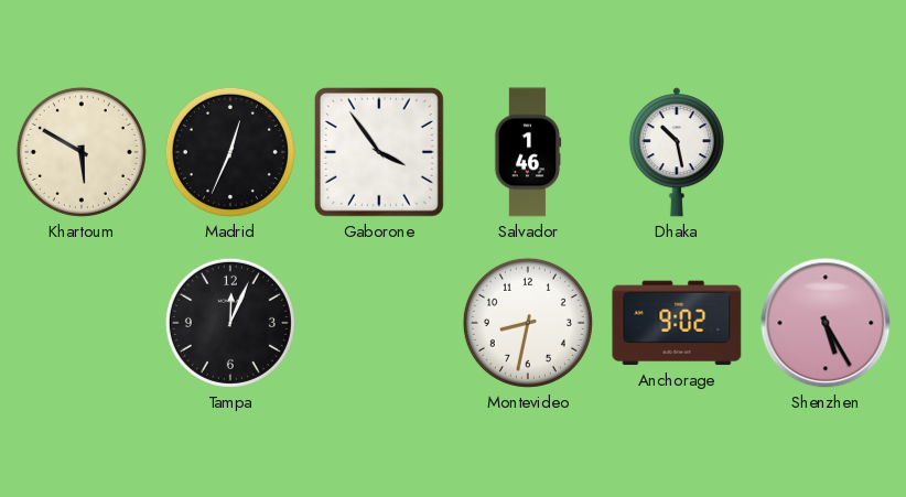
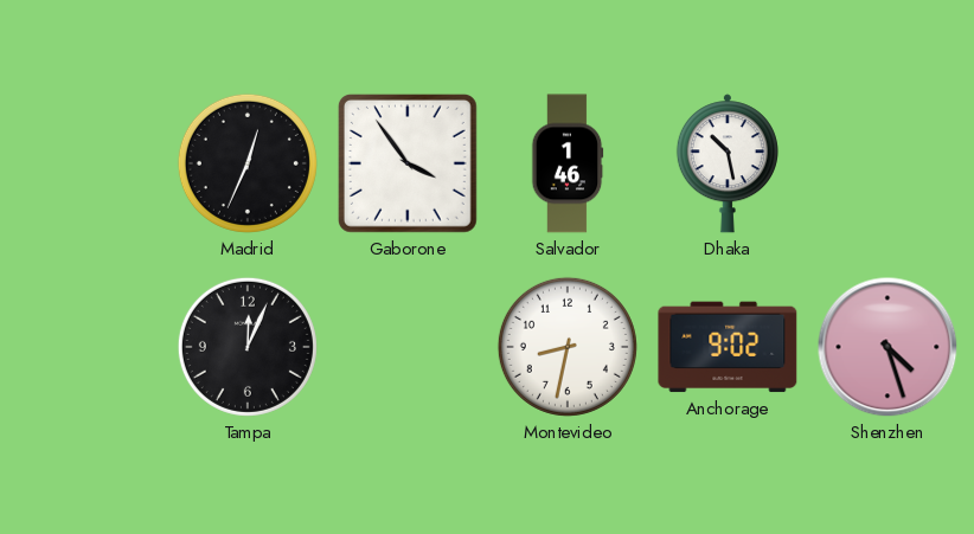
Khartoum: 5:50 -> none (82, 152)
Shenzhen: 5:25 -> 4:27 (888, 347)
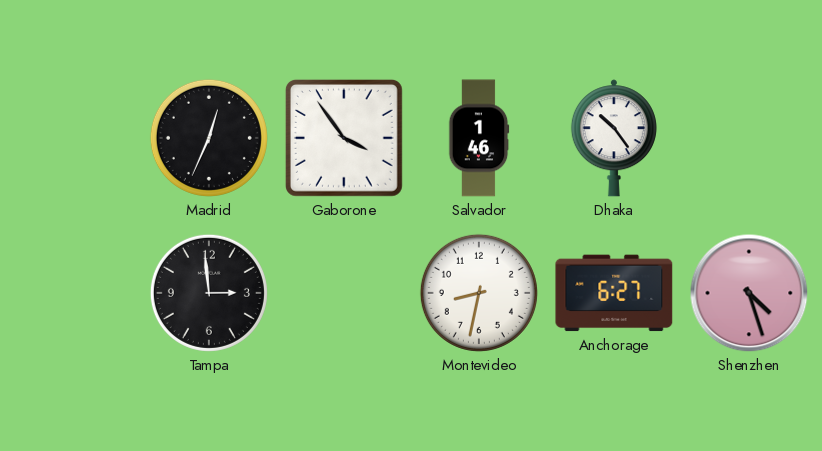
Dhaka: 10:28 -> 10:24 (614, 138)
Tampa: 12:04 -> 2:59 (209, 293)
Anchorage: 9:02 -> 6:27 (614, 293)
